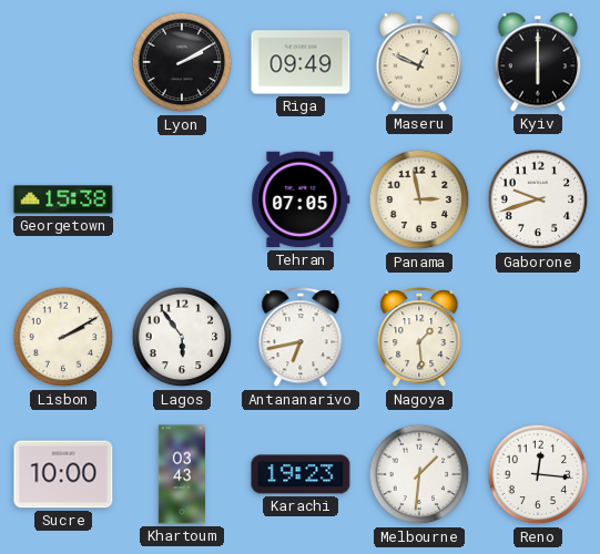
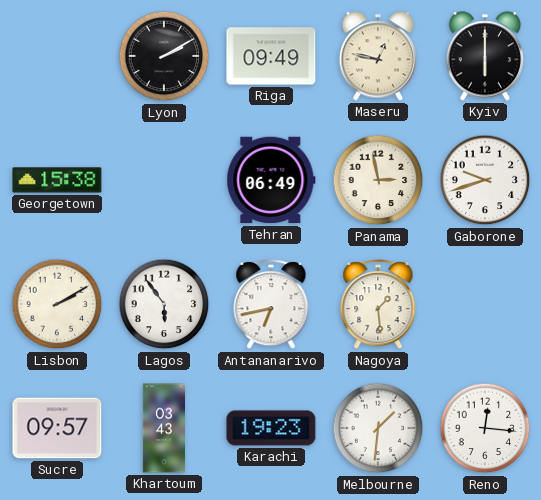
Maseru: 12:49 -> 12:47 (378, 56)
Tehran: 07:05 -> 06:49 (271, 180)
Sucre: 10:00 -> 09:57 (57, 428)
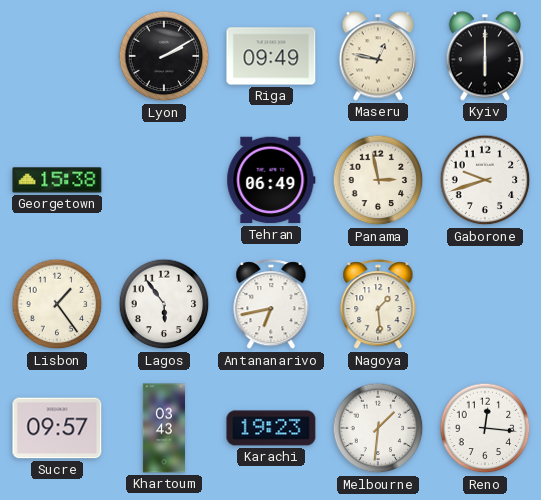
Lisbon: 2:10 -> 1:24 (57, 304)
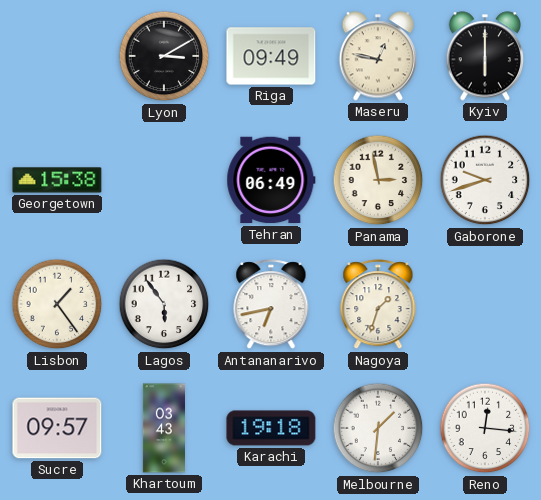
Lyon: 2:10 -> 3:10 (164, 56)
Nagoya: 1:29 -> 1:33 (378, 305)
Karachi: 19:23 -> 19:18 (271, 428)
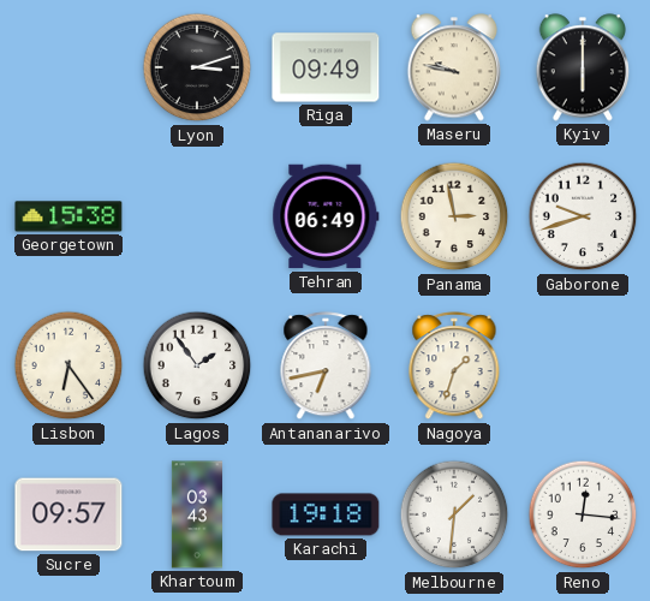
Lyon: 3:10 -> 3:12 (197, 67)
Maseru: 12:47 -> 9:47 (454, 67)
Lisbon: 1:24 -> 6:24 (68, 365)
Lagos: 5:54 -> 1:54 (197, 365)
